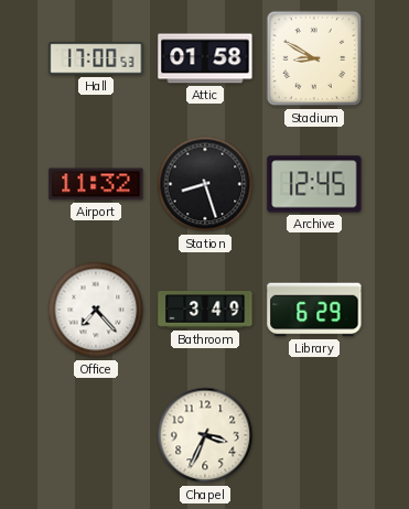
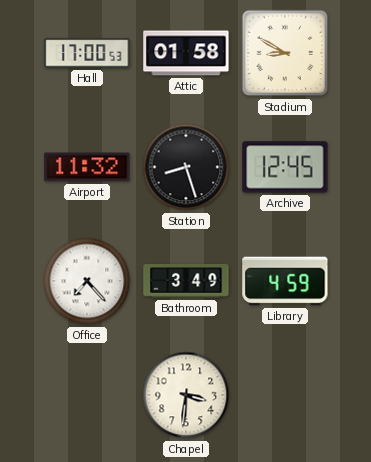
Library: 6:29 -> 4:59 (285, 281)
Chapel: 3:34 -> 3:31 (186, 395)
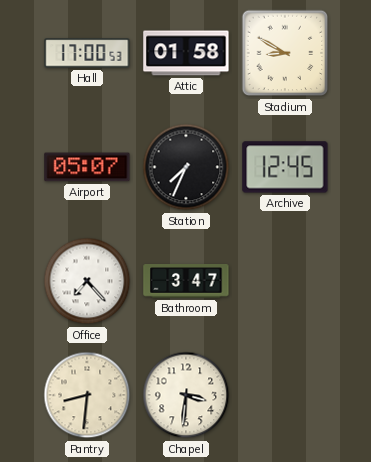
Airport: 11:32 -> 05:07 (87, 167)
Station: 8:27 -> 7:34 (186, 167)
Bathroom: 3:49 -> 3:47 (186, 281)
Library: 4:59 -> none (285, 281)
Pantry: none -> 8:31 (87, 395)
